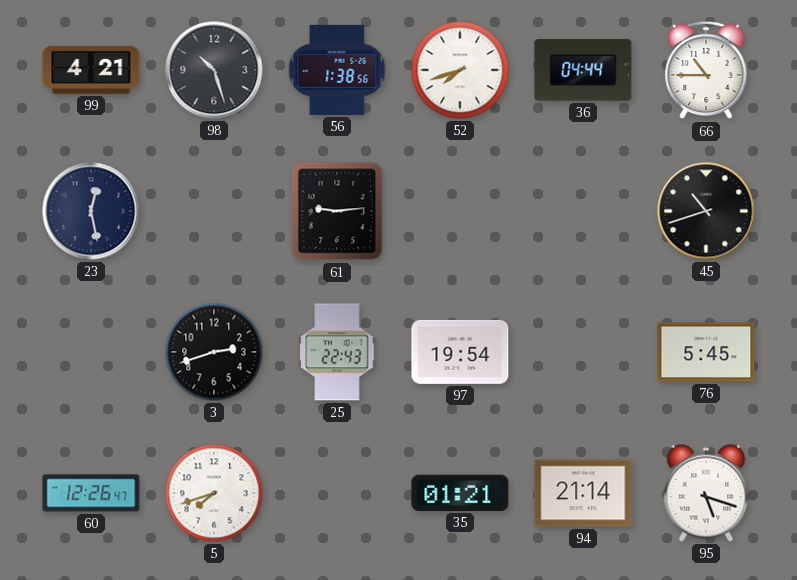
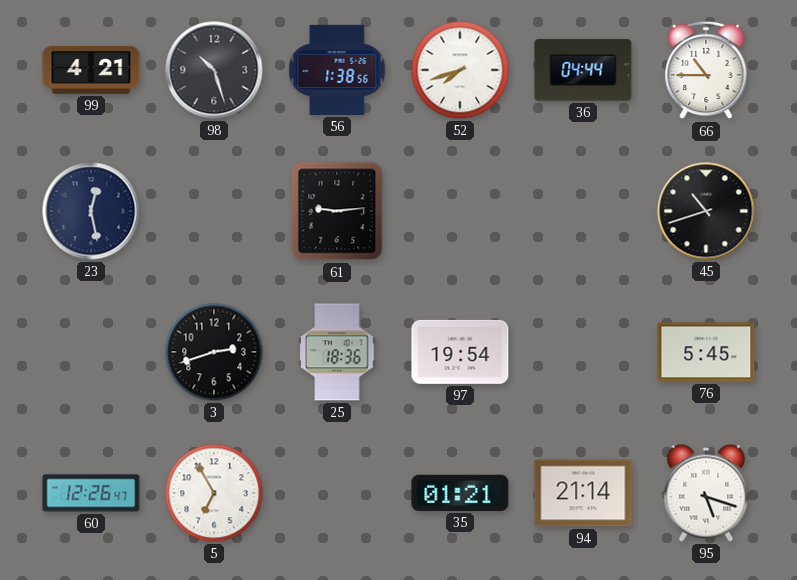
25: 22:43 -> 18:36 (337, 352)
5: 7:42 -> 6:55 (214, 493)
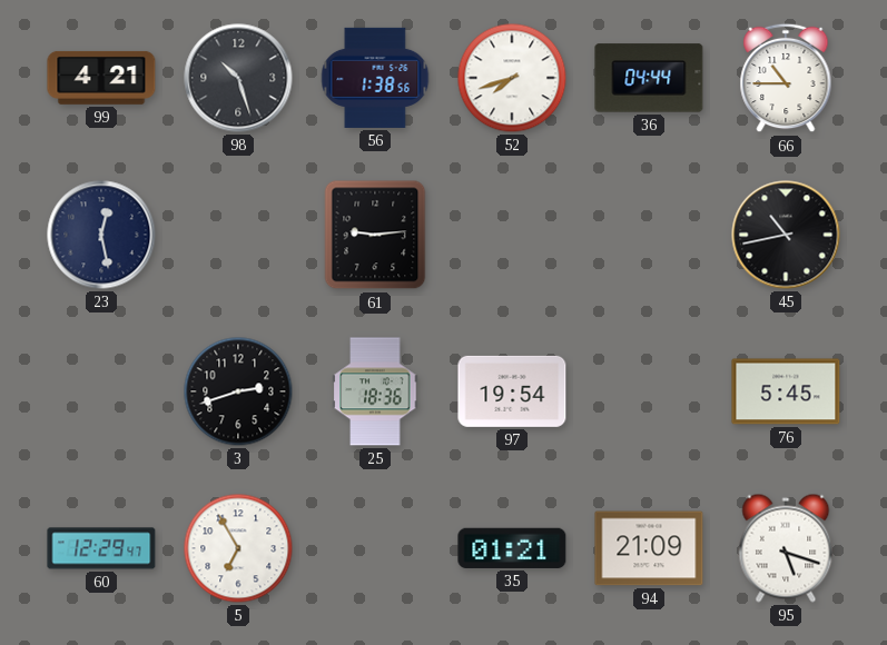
45: 10:42 -> 10:43 (786, 235)
60: 12:26 -> 12:29 (101, 548)
94: 21:14 -> 21:09 (649, 548)
